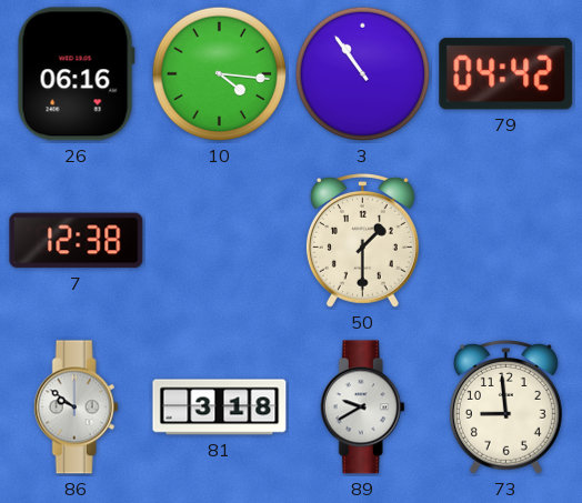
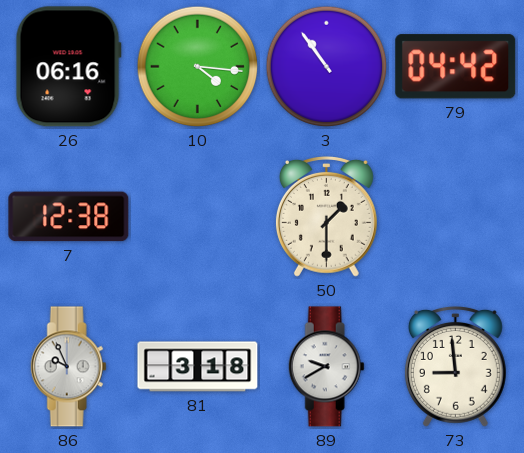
86: 9:51 -> 9:56 (68, 367)
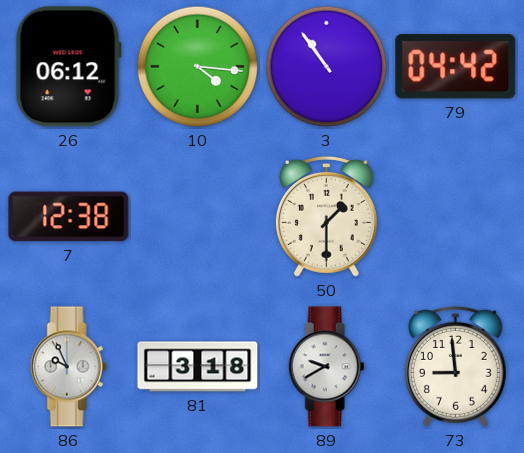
26: 06:16 -> 06:12 (68, 67)
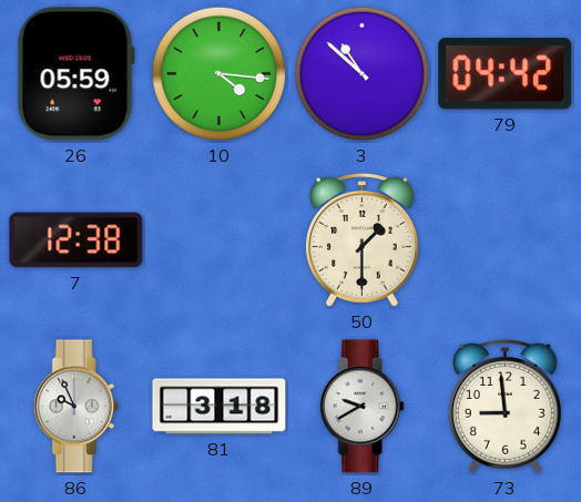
26: 06:12 -> 05:59 (75, 74)
3: 10:54 -> 10:52 (363, 74)
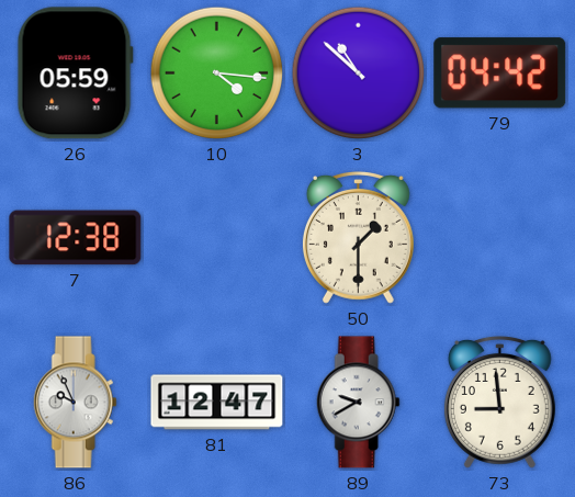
81: 3:18 -> 12:47 (217, 403)
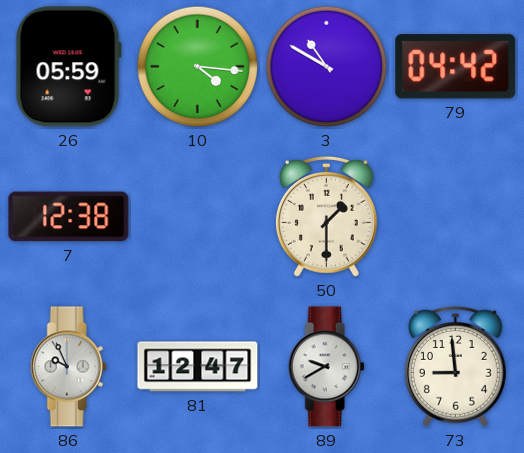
3: 10:52 -> 10:50 (327, 67)
